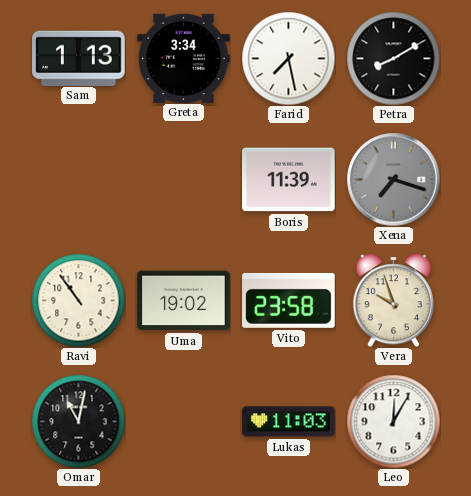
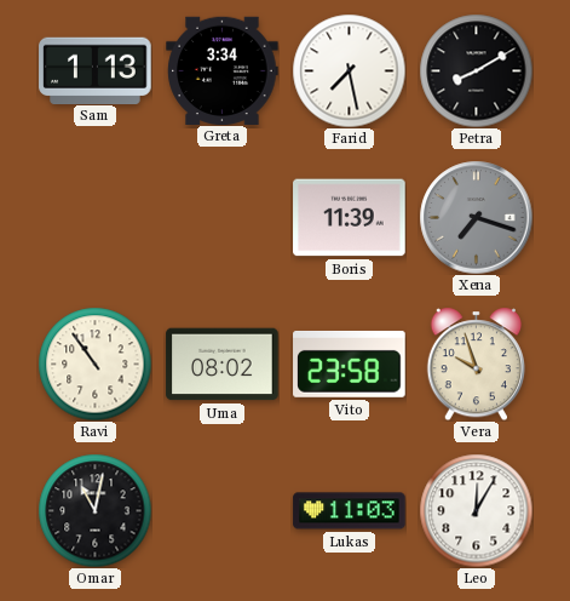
Uma: 19:02 -> 08:02 (223, 365)
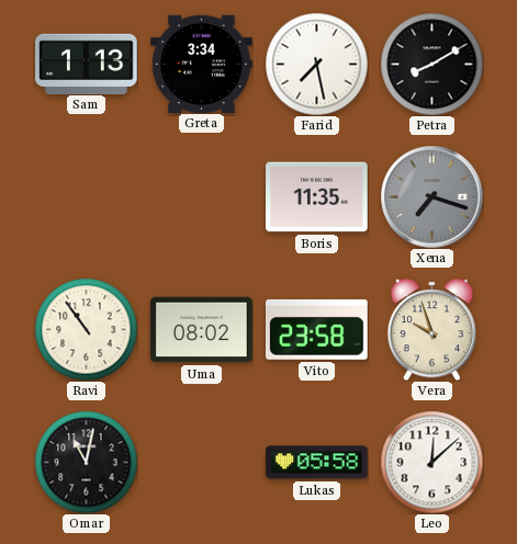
Boris: 11:39 -> 11:35 (317, 197)
Lukas: 11:03 -> 05:58 (317, 463)
Leo: 12:05 -> 12:08 (431, 462)
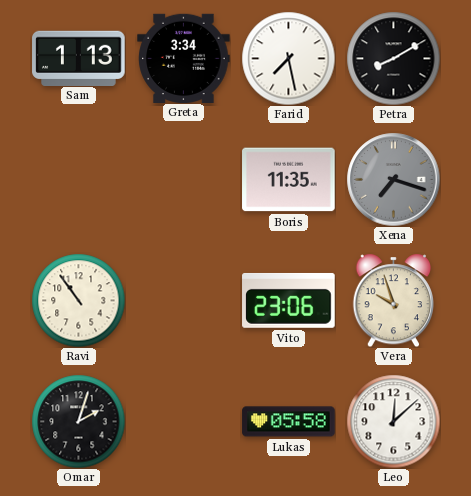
Uma: 08:02 -> none (202, 330)
Vito: 23:58 -> 23:06 (289, 300)
Omar: 11:02 -> 2:03 (78, 421)
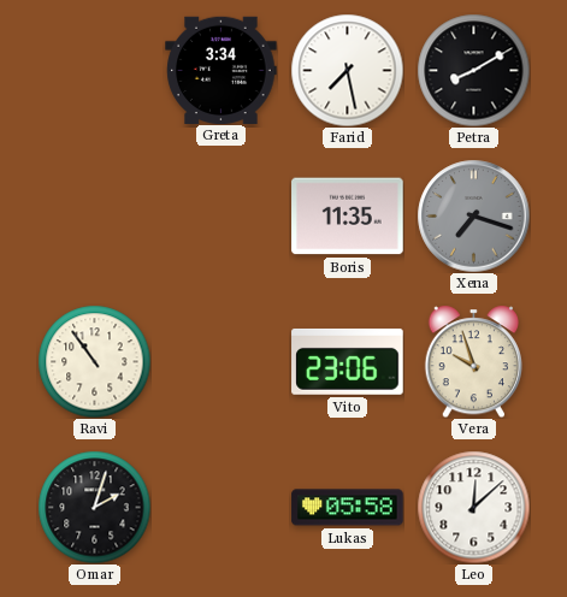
Sam: 1:13 -> none (79, 58)
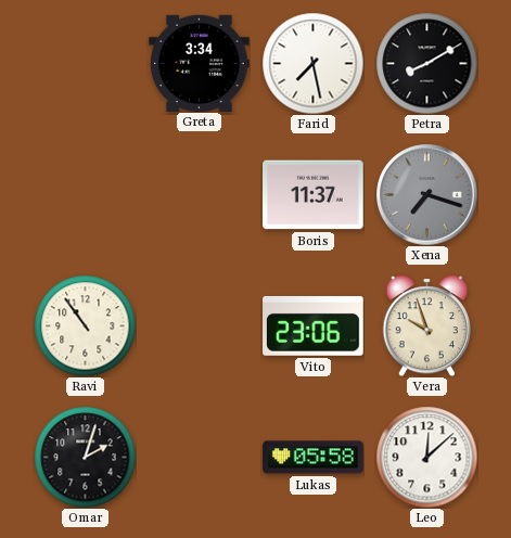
Boris: 11:35 -> 11:37 (314, 195)
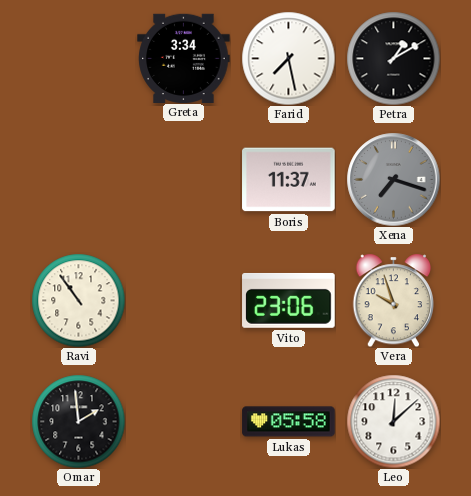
Petra: 8:10 -> 1:10 (393, 58)
Omar: 2:03 -> 1:59 (78, 421)
